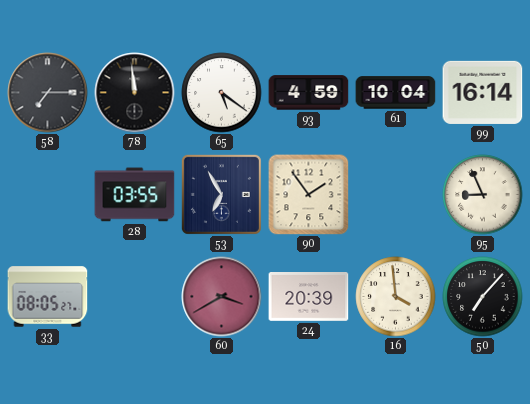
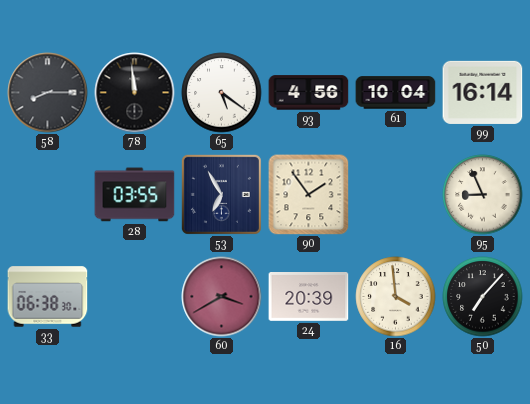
58: 7:15 -> 8:15 (48, 93)
93: 4:59 -> 4:56 (309, 93)
33: 08:05 -> 06:38 (48, 297)
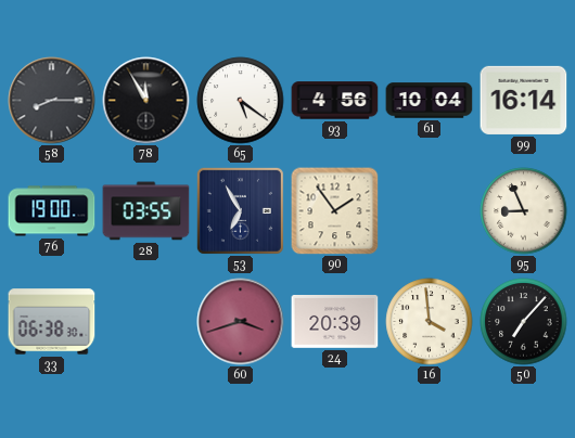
78: 11:59 -> 11:55 (146, 101)
76: none -> 19:00 (52, 211)
60: 3:40 -> 3:42 (241, 322)
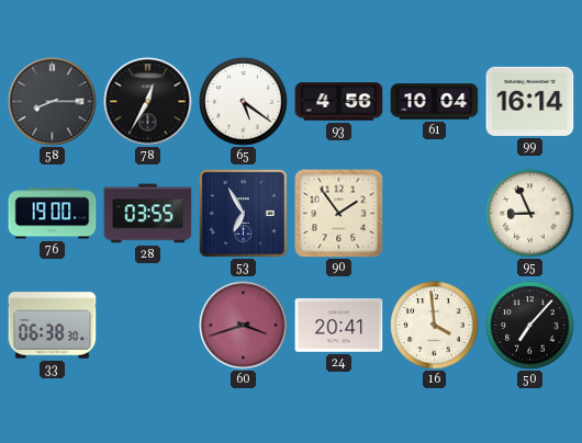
78: 11:55 -> 12:35 (148, 102)
24: 20:39 -> 20:41 (339, 326)
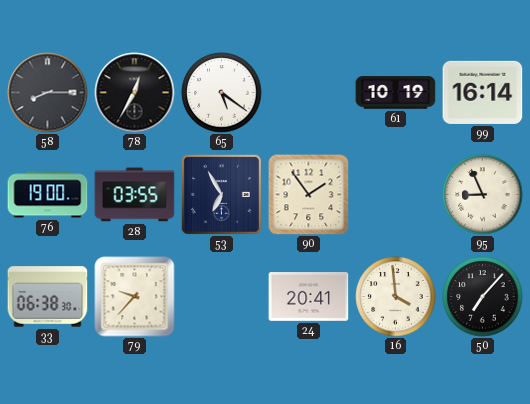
93: 4:56 -> none (339, 102)
61: 10:04 -> 10:19 (396, 93)
79: none -> 9:37 (135, 297)
60: 3:42 -> none (244, 326)
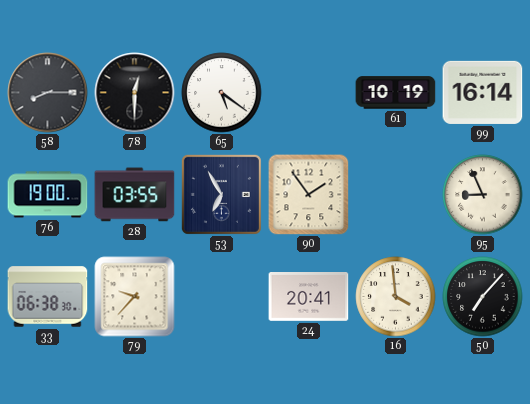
78: 12:35 -> 12:30 (135, 93)
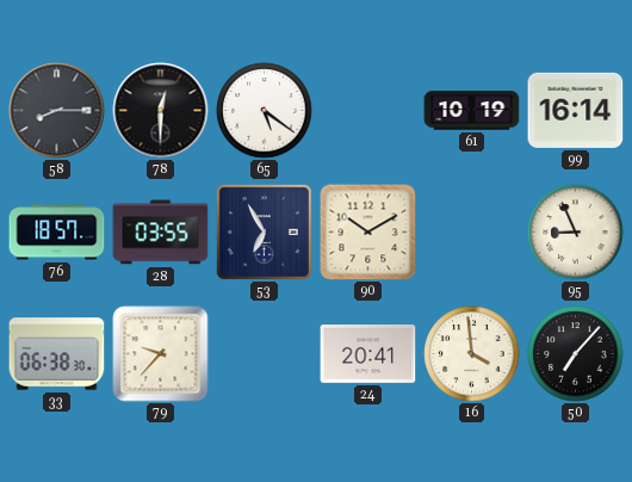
76: 19:00 -> 18:57 (57, 233)
90: 1:54 -> 10:10 (368, 233)
